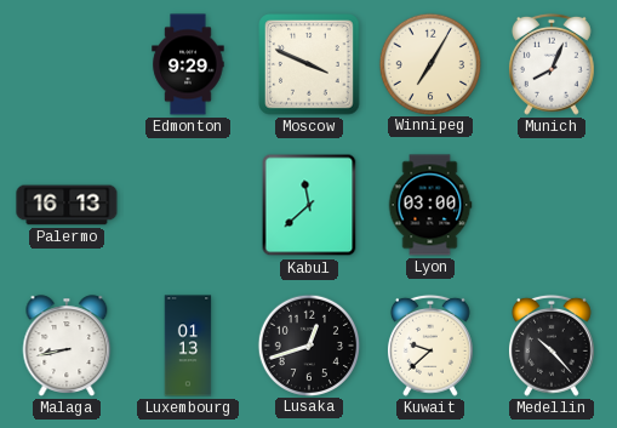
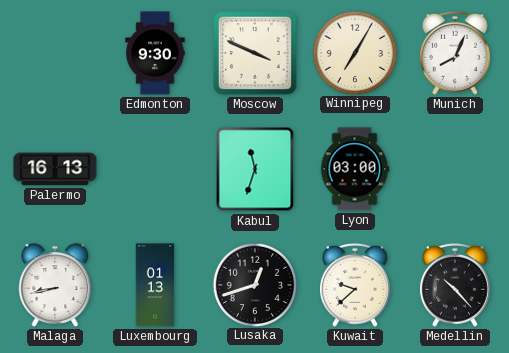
Edmonton: 9:29 -> 9:30 (155, 53)
Kabul: 11:38 -> 11:33 (255, 169)
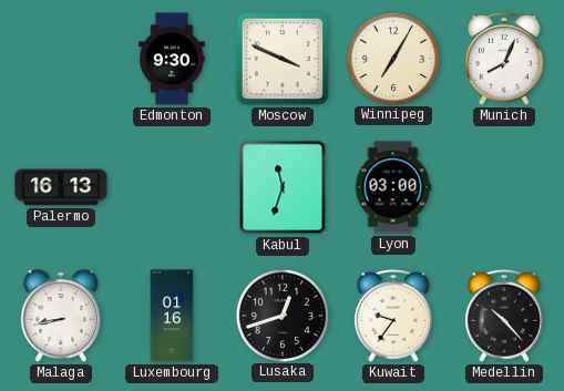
Luxembourg: 01:13 -> 01:16 (172, 316)
Kuwait: 9:38 -> 9:36 (393, 316)
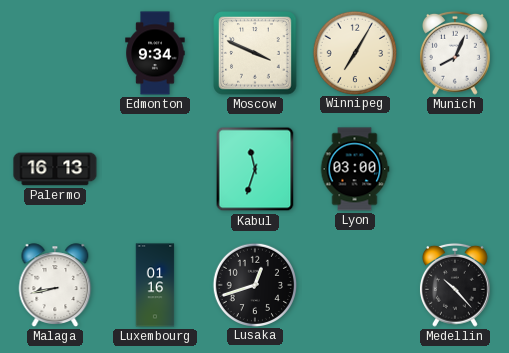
Edmonton: 9:30 -> 9:34 (155, 53)
Kuwait: 9:36 -> none (393, 316)
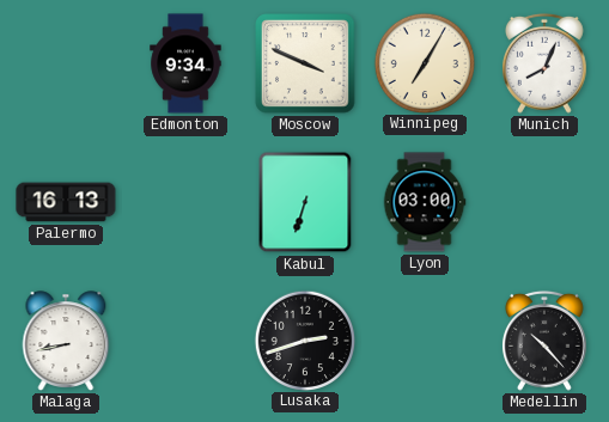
Kabul: 11:33 -> 6:33 (305, 202)
Luxembourg: 01:16 -> none (155, 285)
Lusaka: 12:42 -> 2:42 (304, 340)
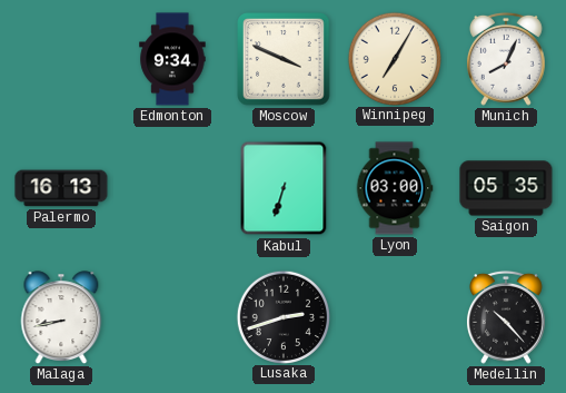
Saigon: none -> 05:35 (506, 188)
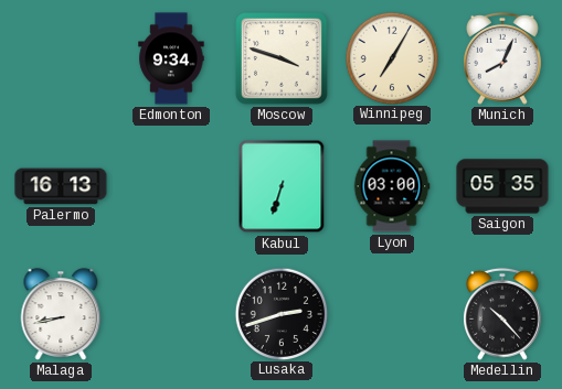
Moscow: 3:49 -> 3:48 (282, 58)
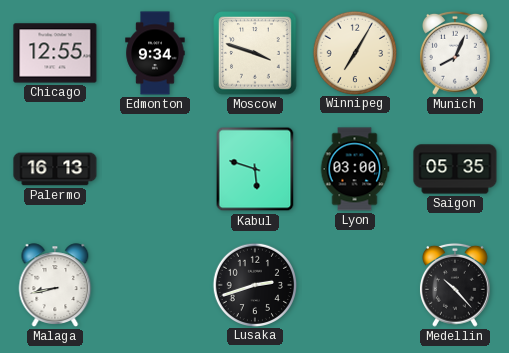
Chicago: none -> 12:55 (55, 53)
Kabul: 6:33 -> 5:48 (255, 169)
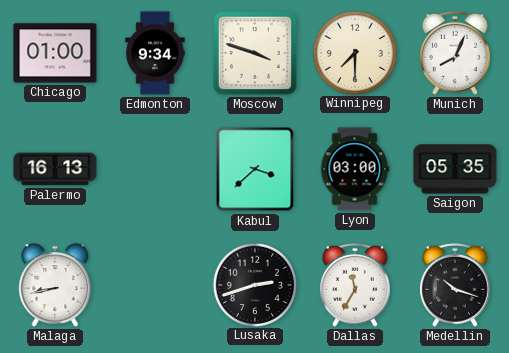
Chicago: 12:55 -> 01:00 (55, 53)
Winnipeg: 7:05 -> 7:30 (354, 52)
Kabul: 5:48 -> 3:38 (255, 169)
Dallas: none -> 11:35 (355, 285)
Medellin: 10:23 -> 10:18 (455, 285)
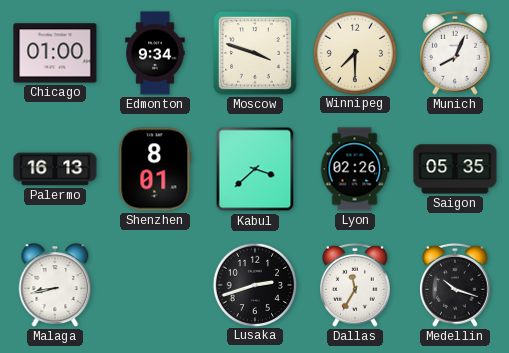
Shenzhen: none -> 8:01 (155, 169)
Lyon: 03:00 -> 02:26 (355, 169)
